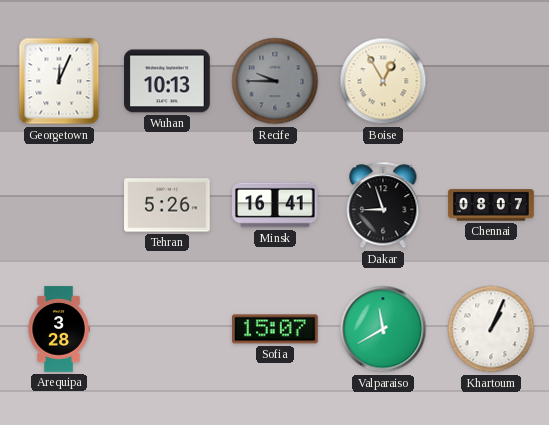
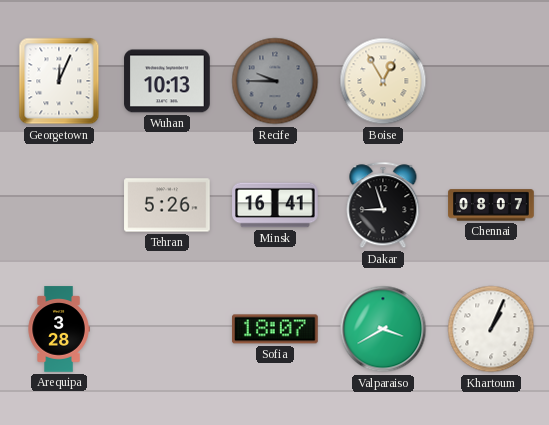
Sofia: 15:07 -> 18:07 (276, 329)
Valparaiso: 11:40 -> 3:40 (383, 329)
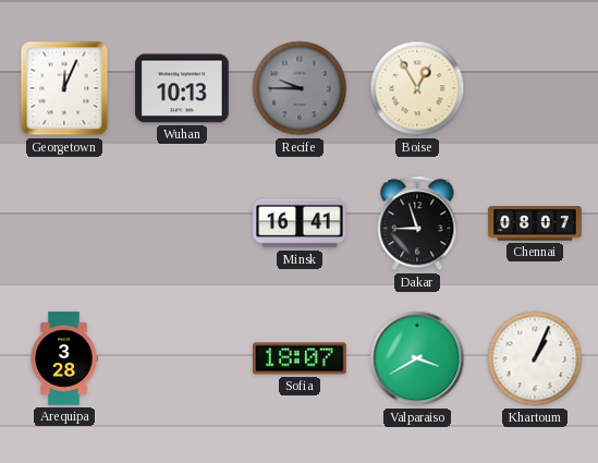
Tehran: 5:26 -> none (167, 205)
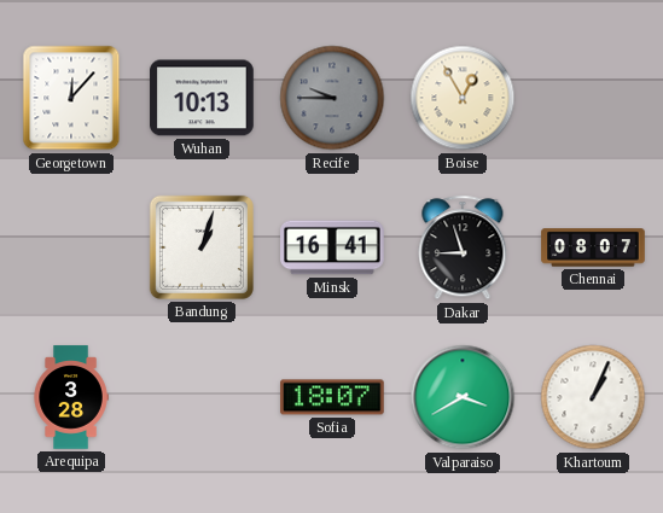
Georgetown: 12:04 -> 12:07 (71, 98)
Bandung: none -> 1:03 (202, 247)
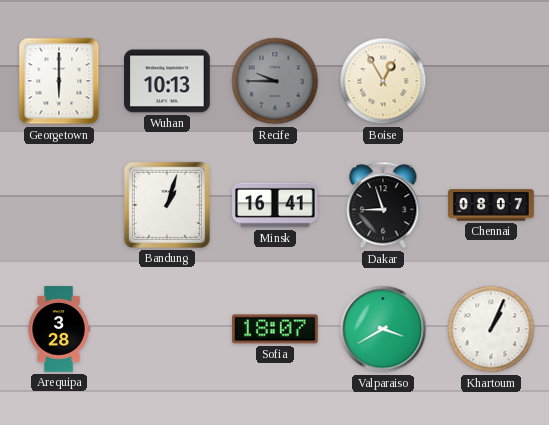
Georgetown: 12:07 -> 6:00 (59, 81)
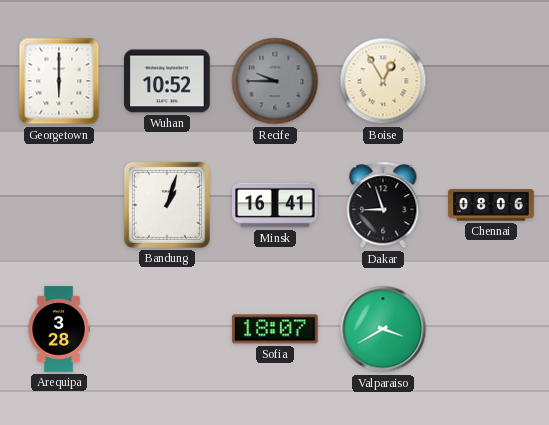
Wuhan: 10:13 -> 10:52 (167, 81)
Chennai: 08:07 -> 08:06 (491, 205)
Khartoum: 1:04 -> none (491, 329)
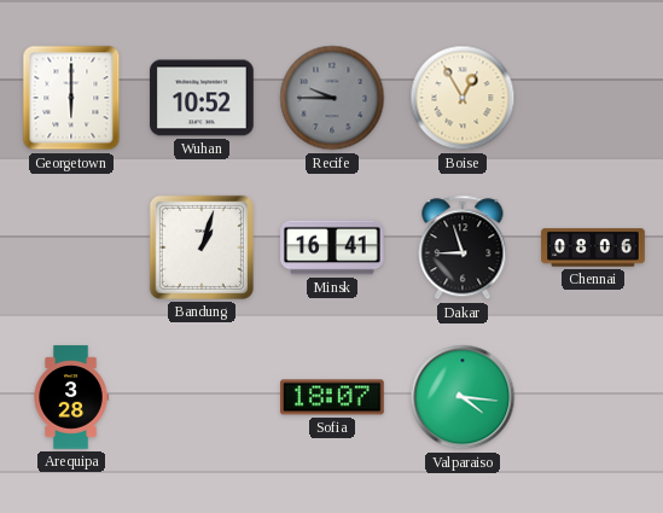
Valparaiso: 3:40 -> 4:16 (463, 397)
